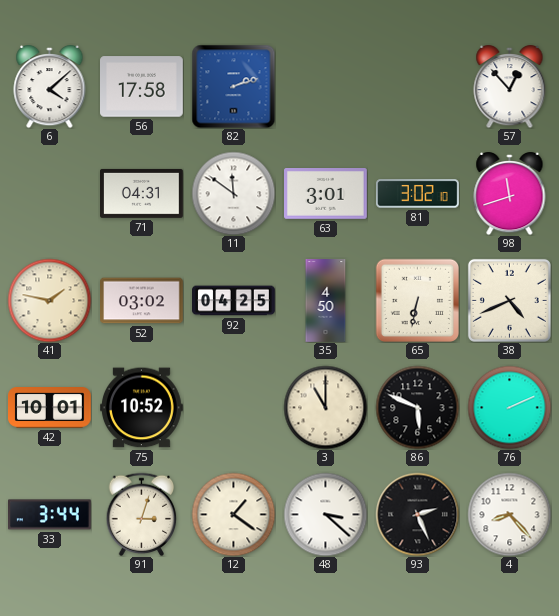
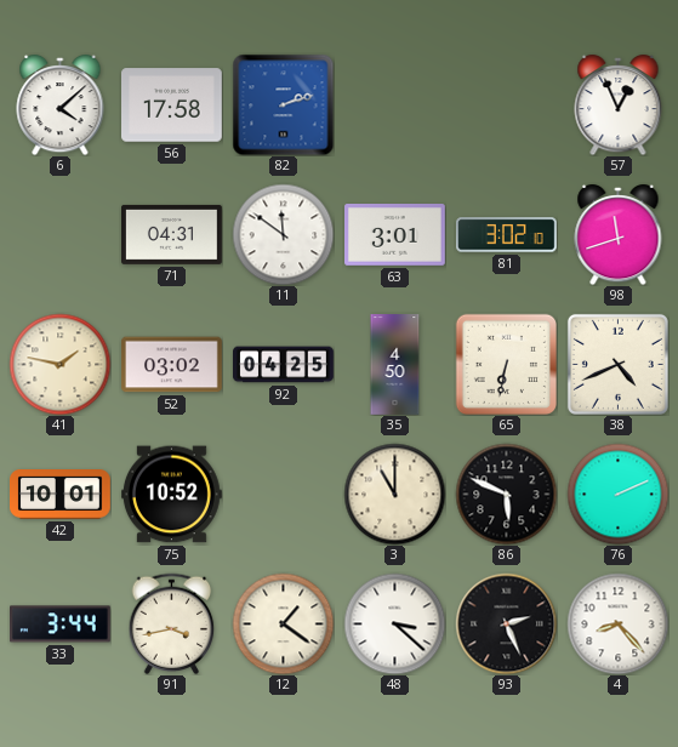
57: 12:53 -> 12:56 (619, 104)
91: 3:03 -> 3:43 (172, 623)
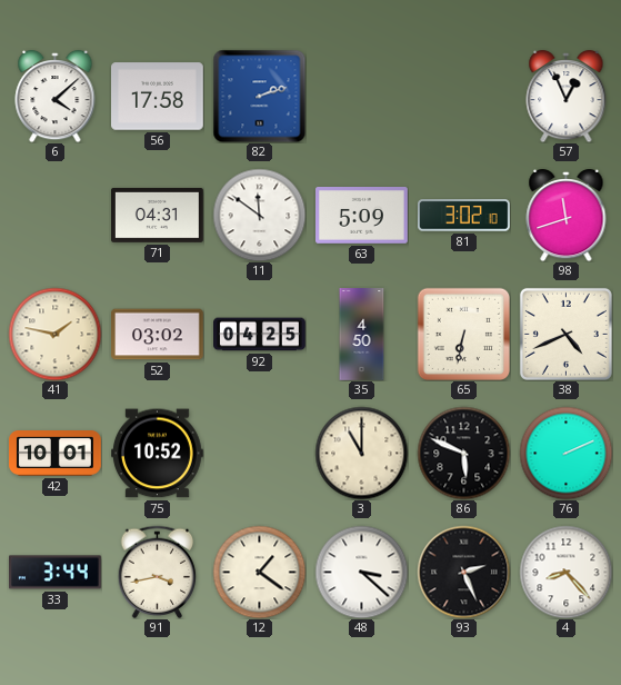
63: 3:01 -> 5:09 (362, 216)
